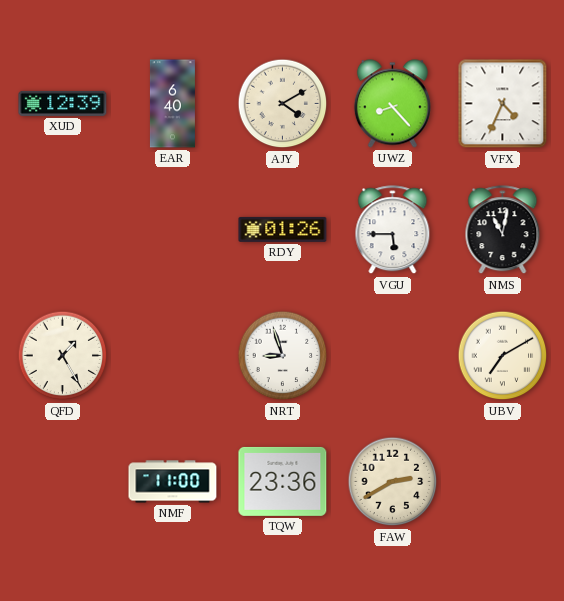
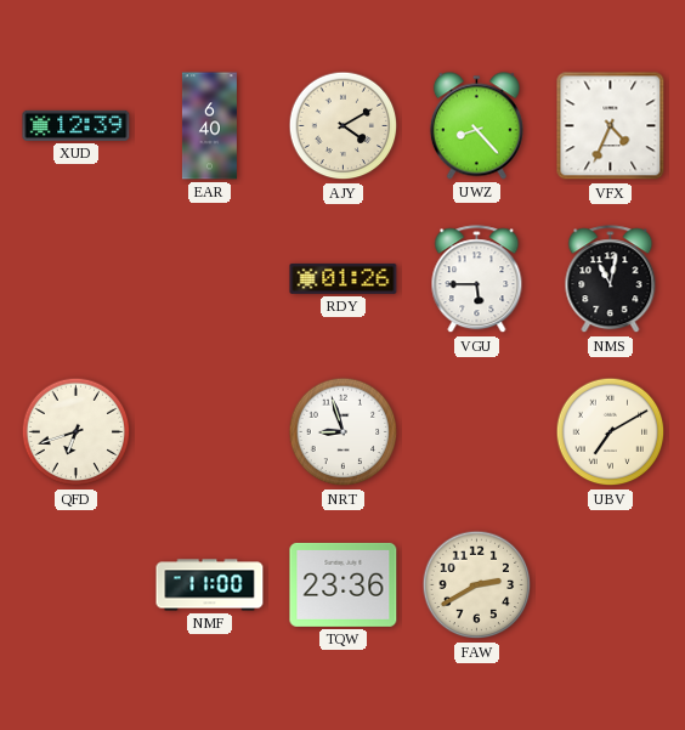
QFD: 1:25 -> 6:42 (77, 432)
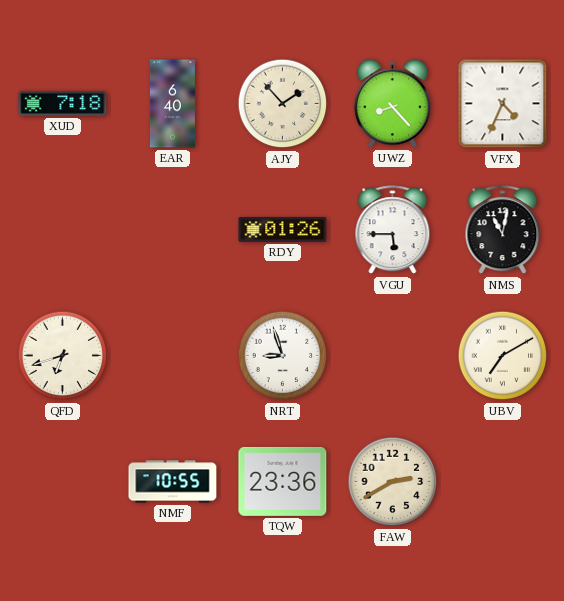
XUD: 12:39 -> 7:18 (63, 103)
AJY: 4:10 -> 1:53 (283, 104)
NMF: 11:00 -> 10:55 (173, 482)
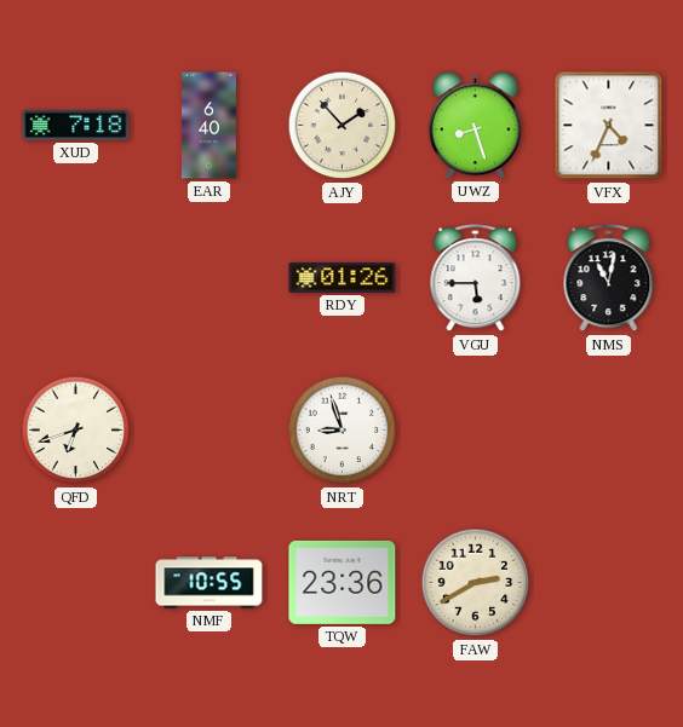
UWZ: 8:23 -> 8:27 (475, 126)
UBV: 7:10 -> none (503, 356)
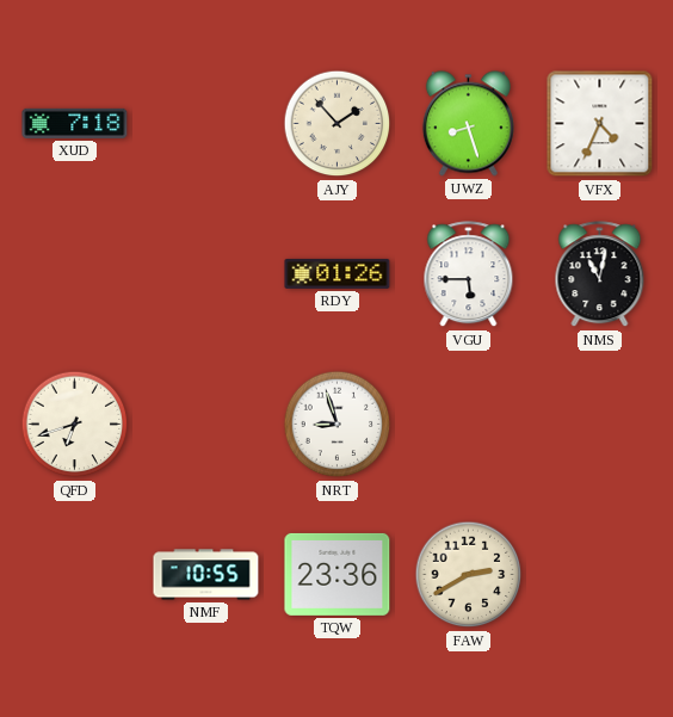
EAR: 6:40 -> none (208, 126)
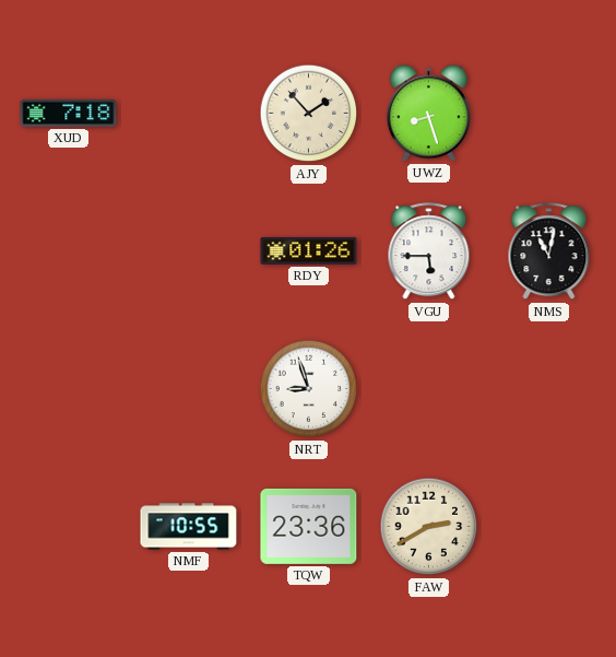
VFX: 4:34 -> none (600, 124)
QFD: 6:42 -> none (75, 425)
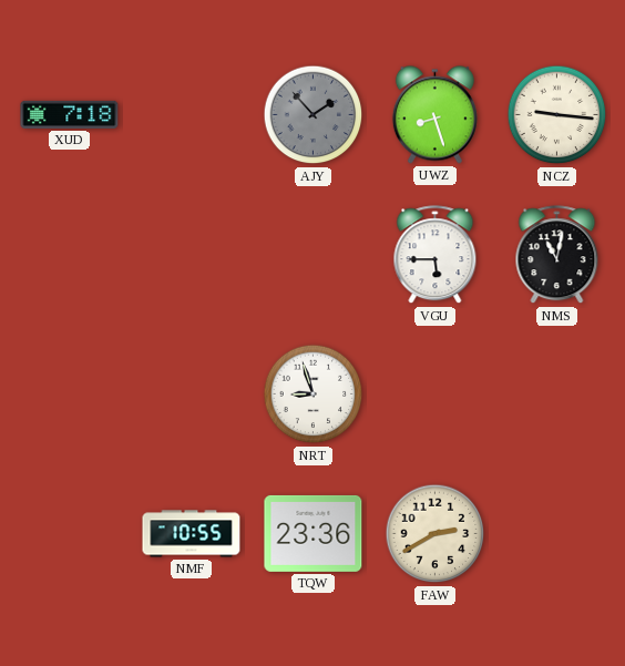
AJY dial: cream -> grey (314, 115)
NCZ: none -> 9:16 (557, 115)
RDY: 01:26 -> none (309, 250)
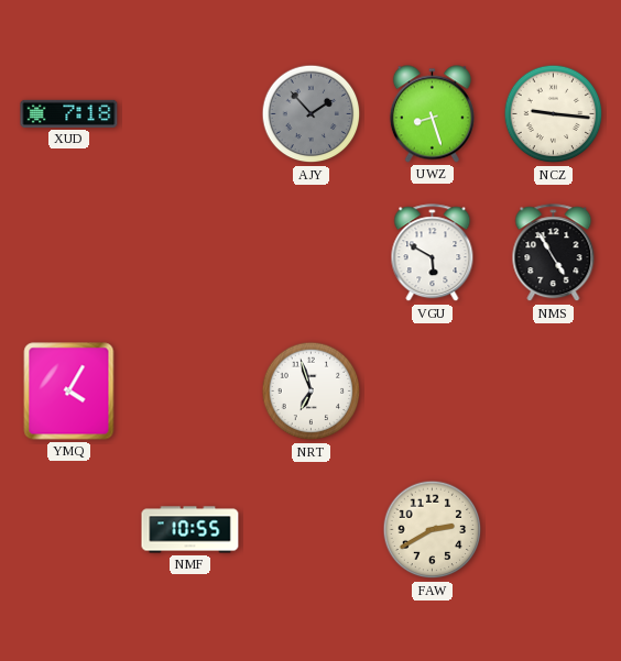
VGU: 5:45 -> 5:50 (433, 253)
NMS: 11:02 -> 4:55 (554, 253)
YMQ: none -> 4:05 (69, 392)
NRT: 8:57 -> 6:57 (312, 392)
TQW: 23:36 -> none (314, 533)
